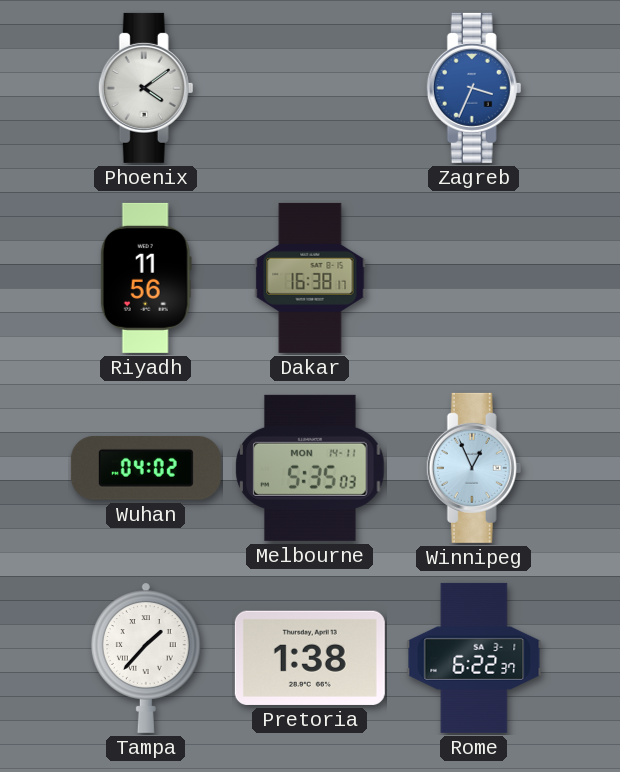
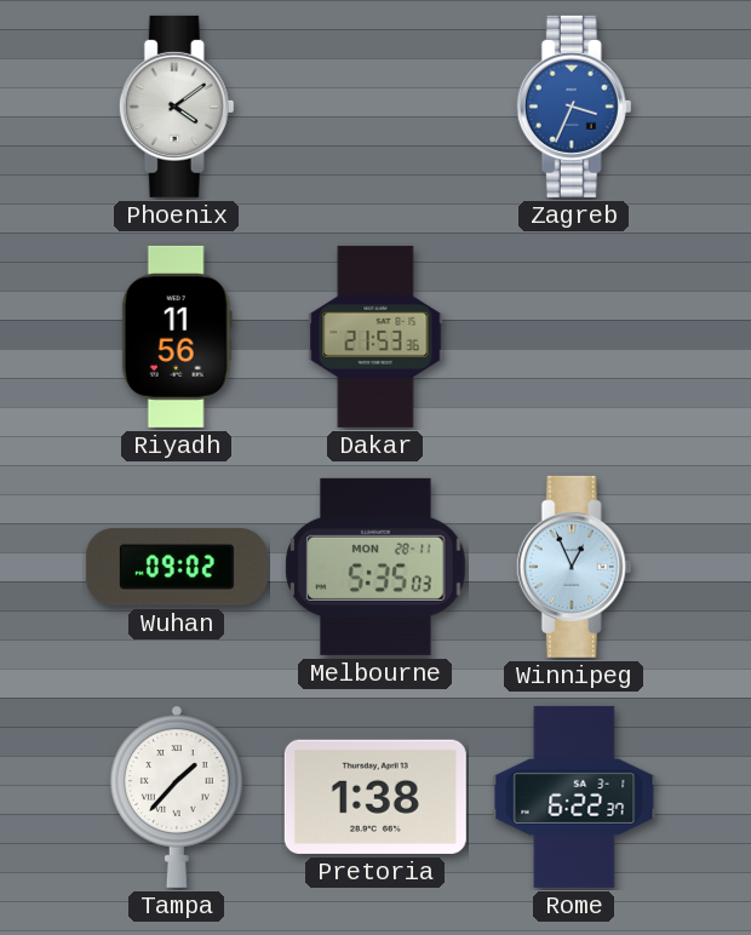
Dakar: 16:38 -> 21:53 (375, 337)
Wuhan: 04:02 -> 09:02 (177, 567)
Melbourne date: MON 14-11 -> MON 28-11 (375, 567)
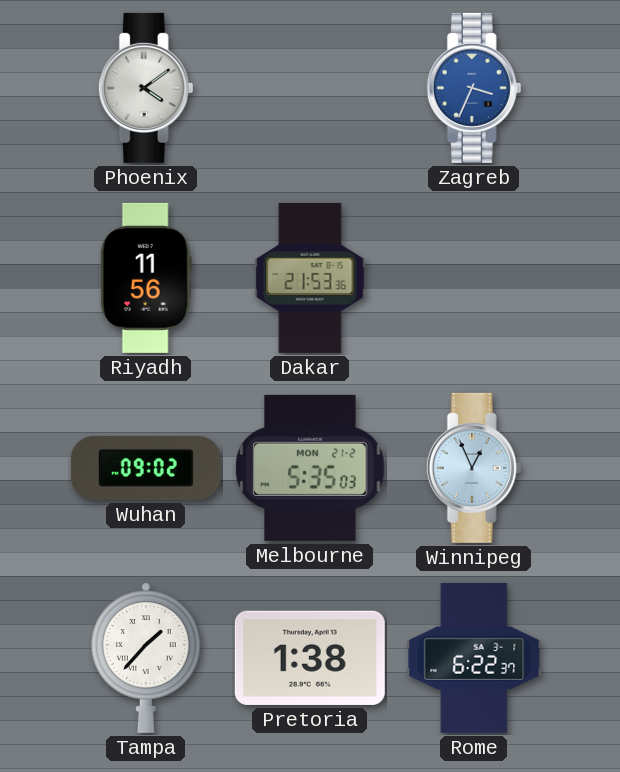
Melbourne date: MON 28-11 -> MON 21-2 (310, 468)
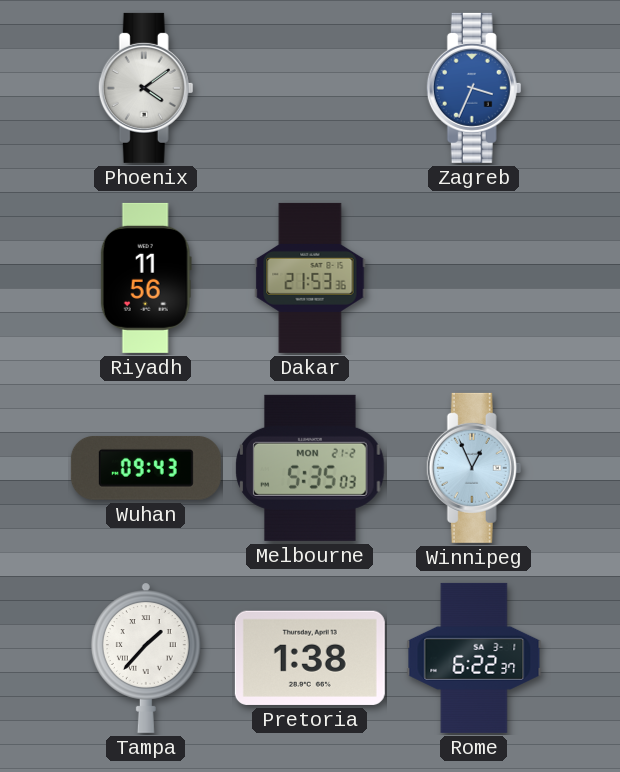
Wuhan: 09:02 -> 09:43 (146, 468)
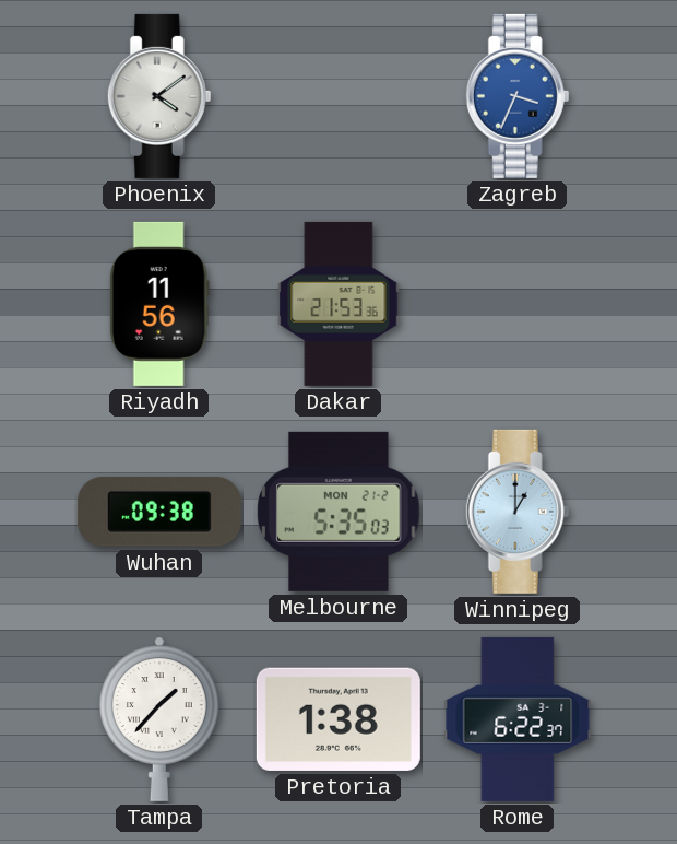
Wuhan: 09:43 -> 09:38 (159, 512)
Winnipeg: 12:56 -> 1:00 (518, 512)
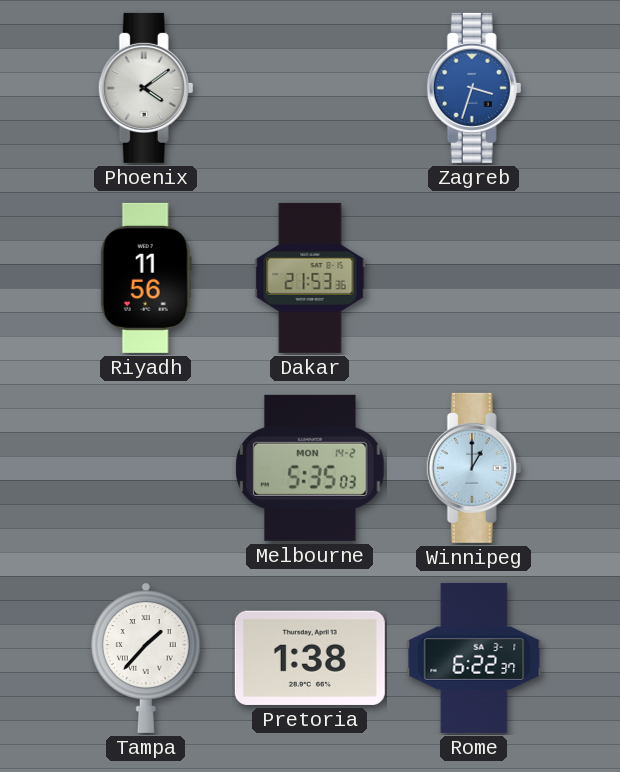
Zagreb: 3:34 -> 3:33 (474, 88)
Wuhan: 09:38 -> none (159, 512)
Melbourne date: MON 21-2 -> MON 14-2 (310, 468)
